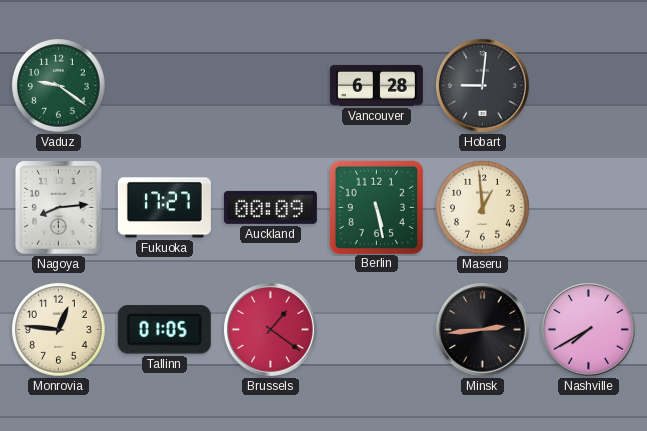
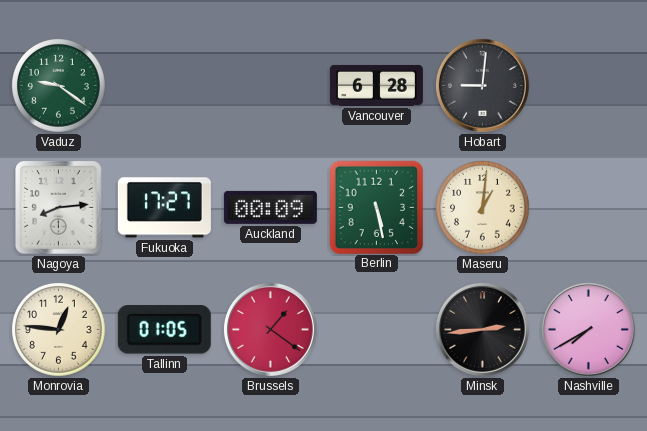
Maseru: 12:59 -> 1:01 (483, 208)
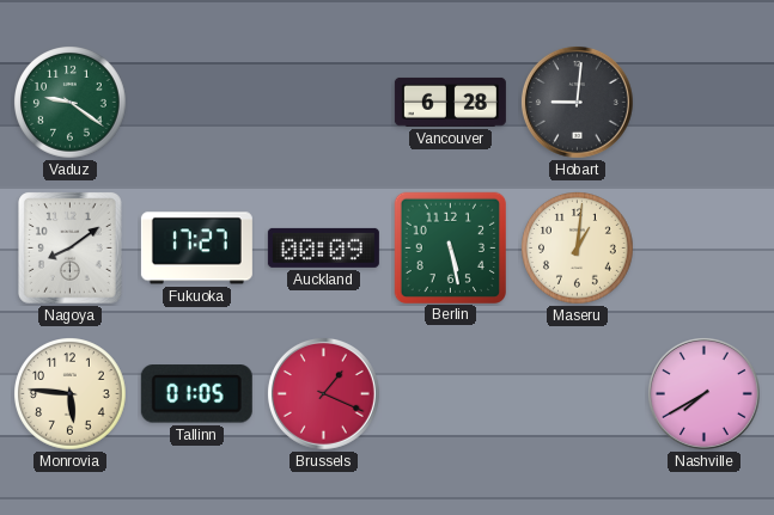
Nagoya: 8:14 -> 8:09 (71, 249)
Monrovia: 12:46 -> 5:46 (71, 394)
Brussels: 1:21 -> 1:19 (323, 393)
Minsk: 2:44 -> none (482, 329)
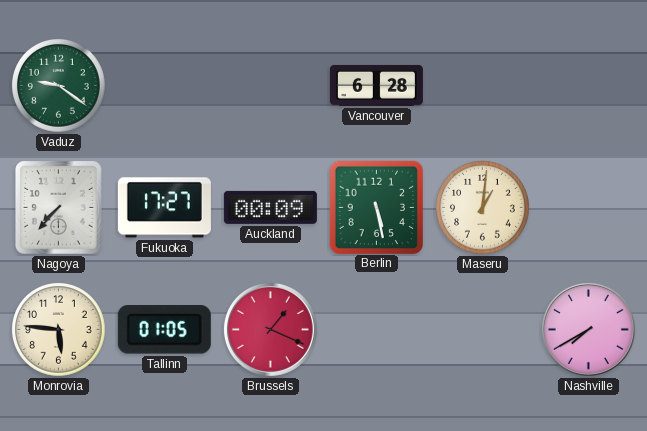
Hobart: 9:01 -> none (577, 102)
Nagoya: 8:09 -> 7:37 (59, 208)
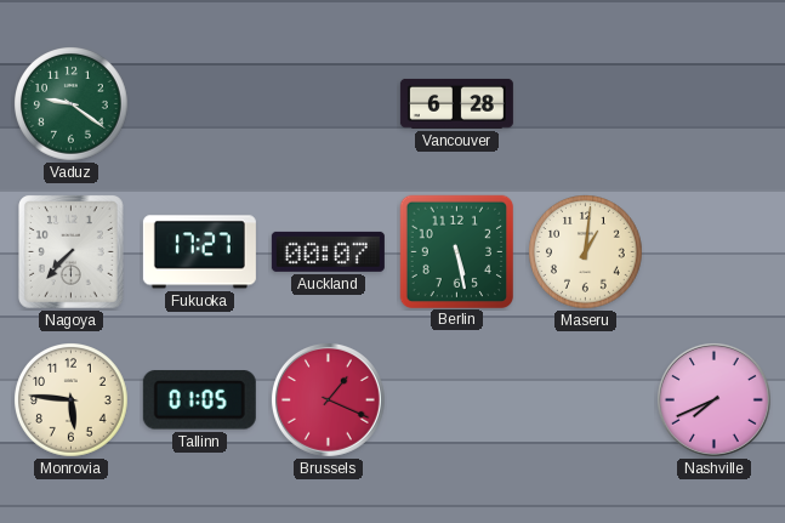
Auckland: 00:09 -> 00:07 (328, 251)
Nashville: 7:40 -> 7:41 (713, 399)
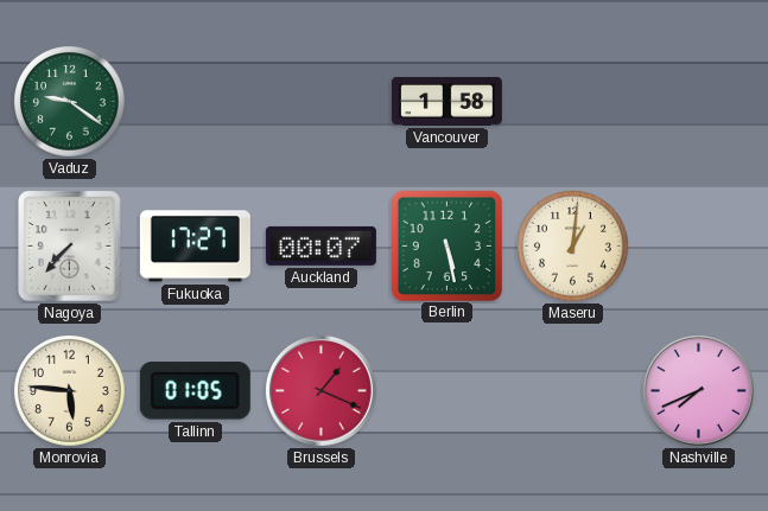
Vancouver: 6:28 -> 1:58 (446, 101)
